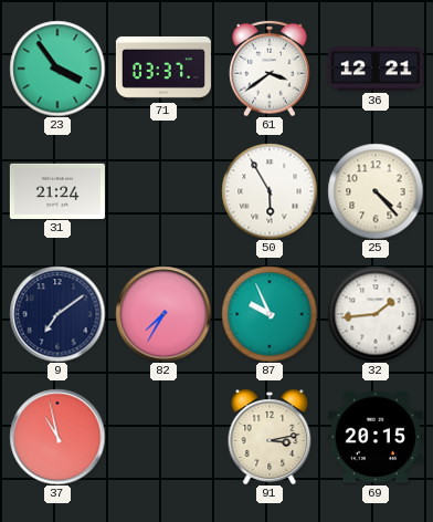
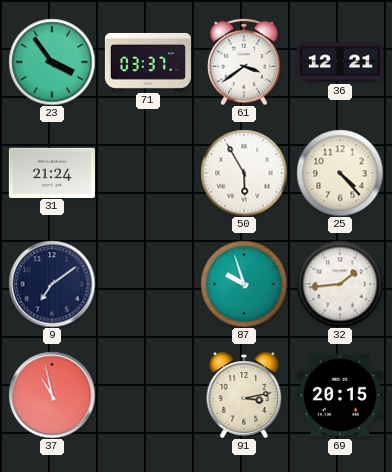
82: 7:35 -> none (163, 314)
87: 9:56 -> 9:57 (244, 284)
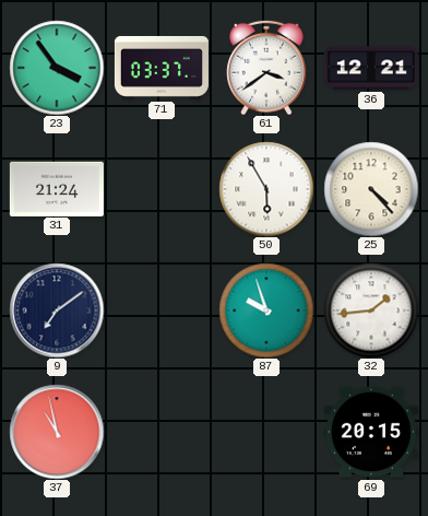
91: 3:13 -> none (244, 395)
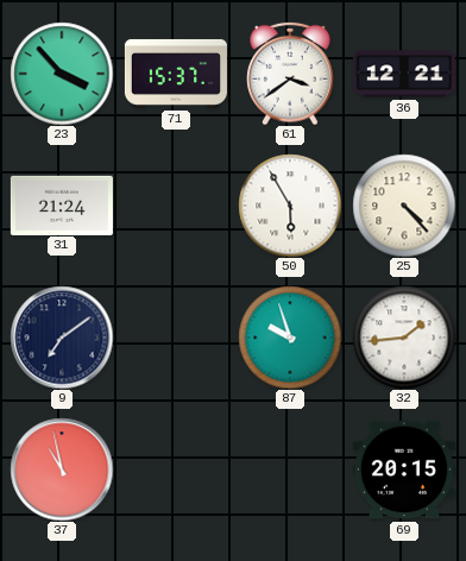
23: 3:54 -> 3:53 (62, 74)
71: 03:37 -> 15:37 (176, 74)
